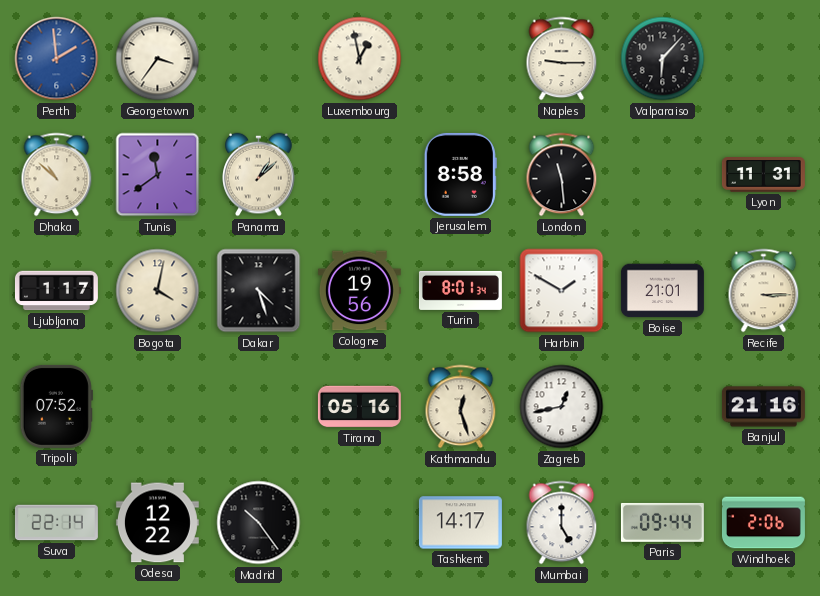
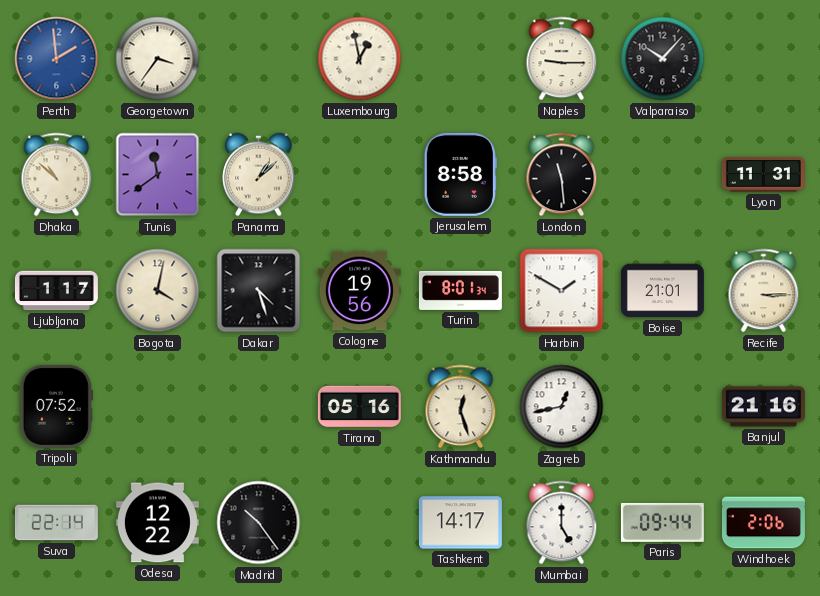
Valparaiso: 6:07 -> 10:07 (663, 59)
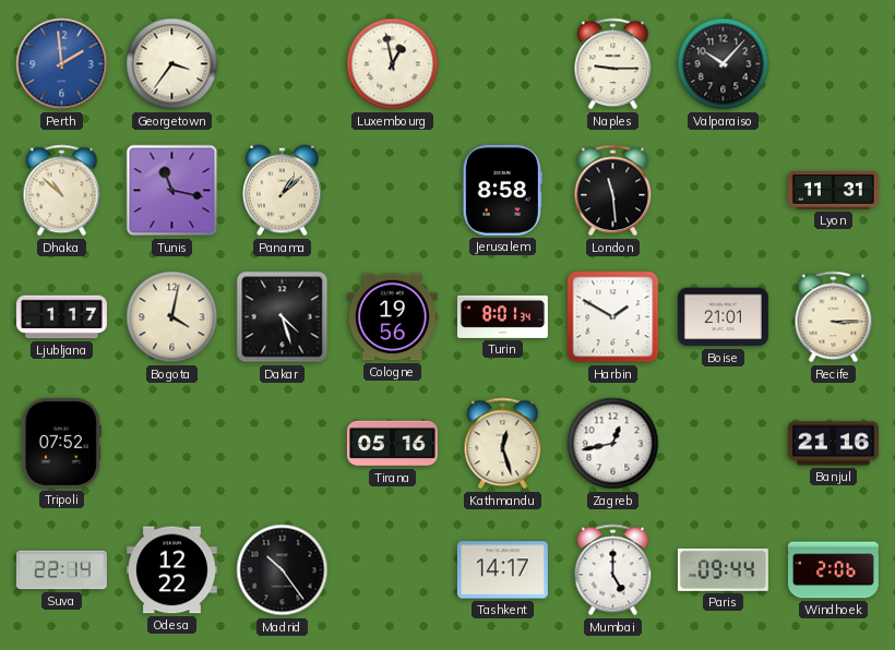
Tunis: 11:39 -> 11:17 (172, 191)
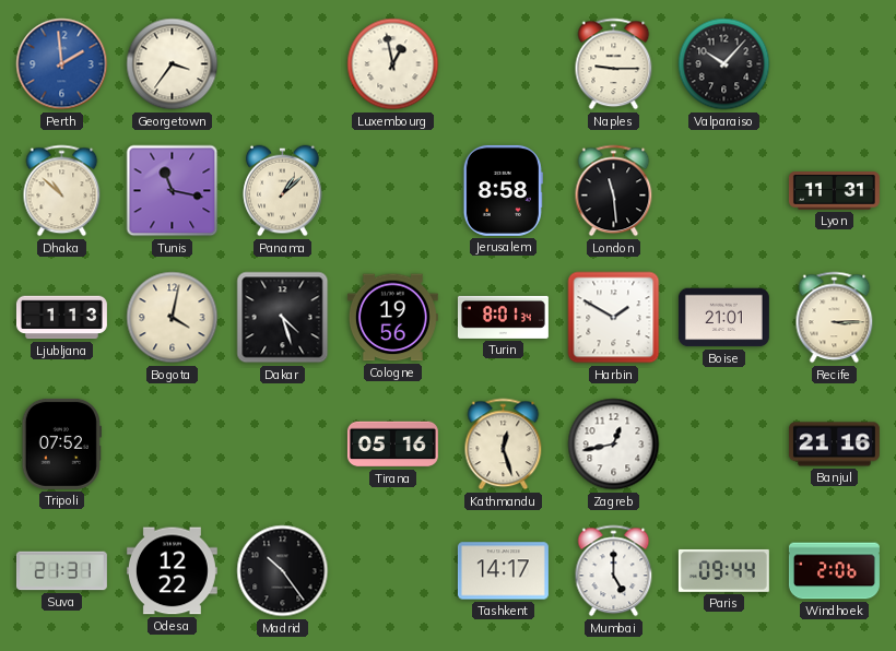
Ljubljana: 1:17 -> 1:13 (61, 318)
Suva: 22:14 -> 21:31 (61, 571)
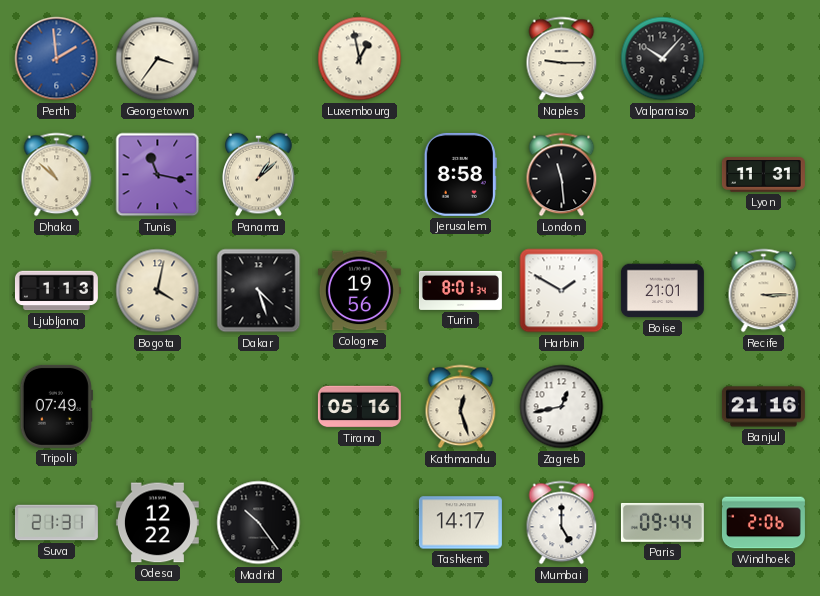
Tripoli: 07:52 -> 07:49 (56, 406)
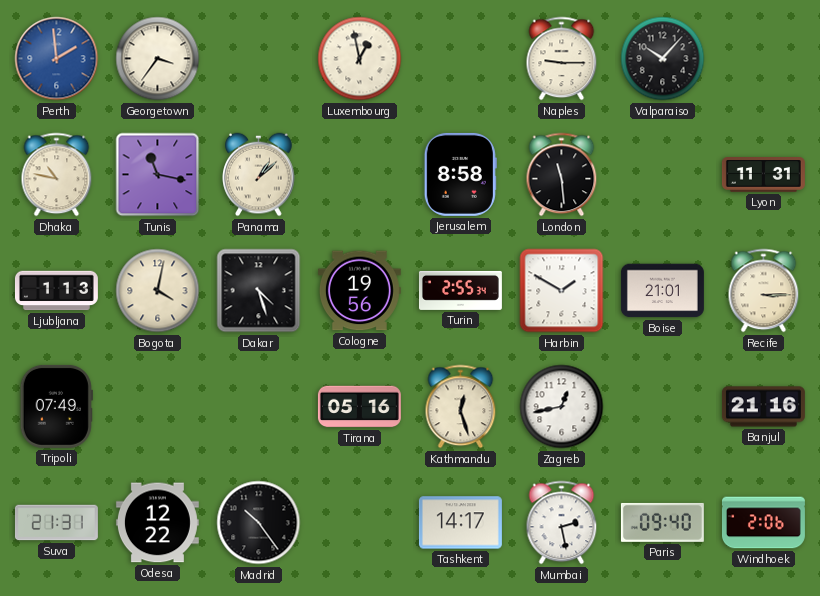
Dhaka: 10:52 -> 10:47 (57, 175)
Turin: 8:01 -> 2:55 (460, 290)
Mumbai: 5:00 -> 2:28 (562, 523)
Paris: 09:44 -> 09:40 (662, 522)
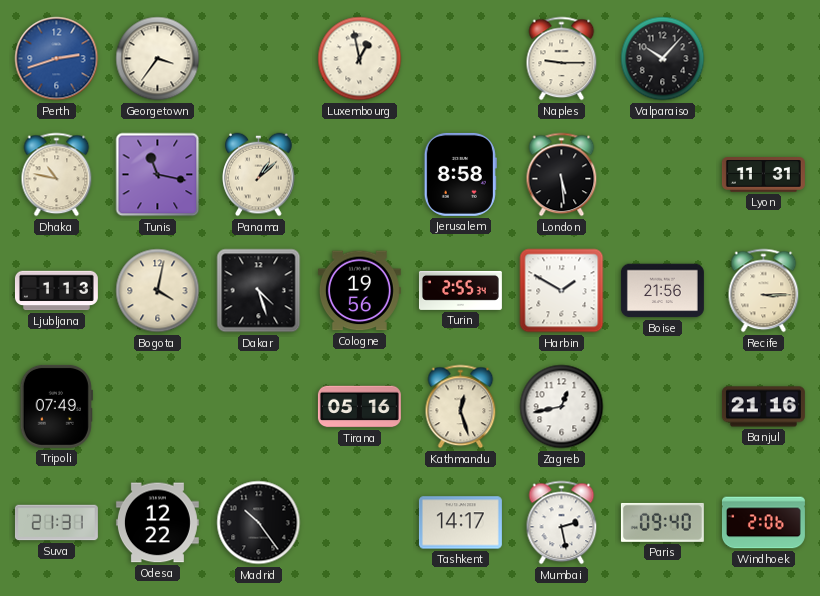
Perth: 1:59 -> 2:42 (57, 59)
London: 11:29 -> 5:29 (562, 175)
Boise: 21:01 -> 21:56 (662, 291)
